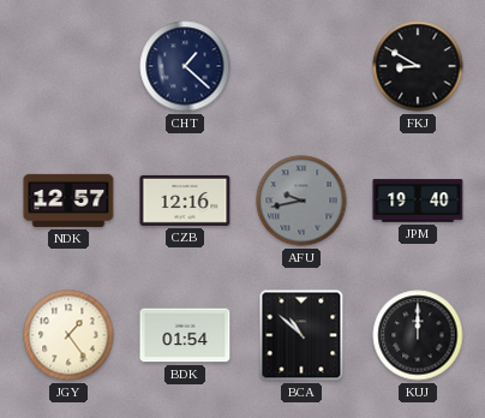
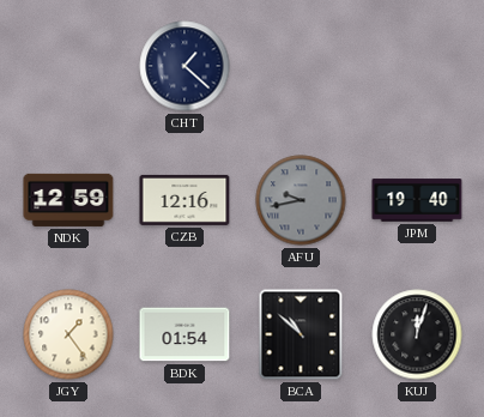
FKJ: 8:50 -> none (418, 66)
NDK: 12:57 -> 12:59 (68, 200)
KUJ: 12:00 -> 12:03 (417, 334)
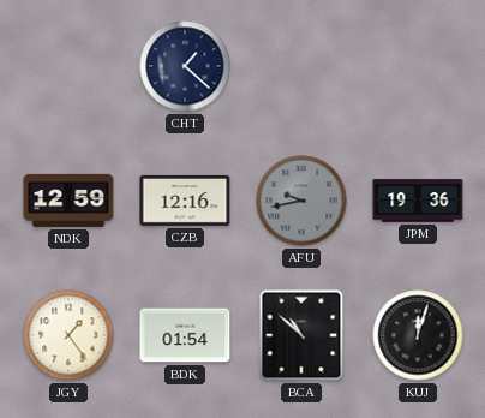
JPM: 19:40 -> 19:36 (418, 201)
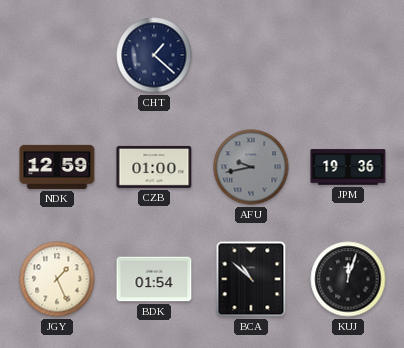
CZB: 12:16 -> 01:00 (154, 167)
JGY: 1:24 -> 1:26 (57, 279)
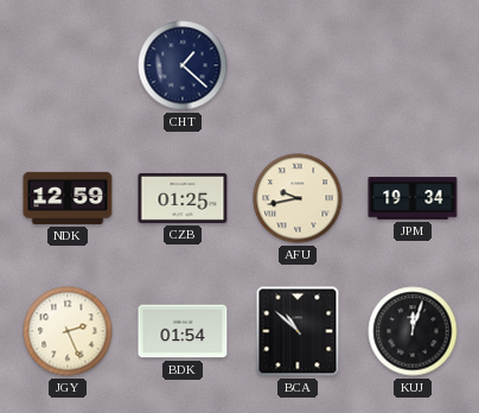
CZB: 01:00 -> 01:25 (183, 198)
AFU dial: grey -> cream (298, 198)
JPM: 19:36 -> 19:34 (413, 198)
JGY: 1:26 -> 2:26 (68, 331)
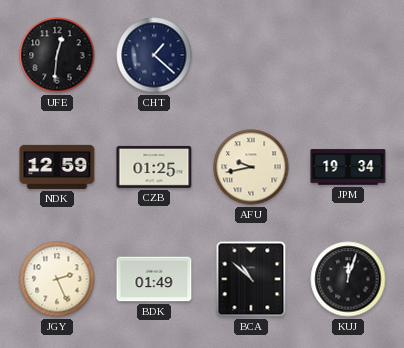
UFE: none -> 12:31 (57, 55)
BDK: 01:54 -> 01:49 (154, 279)
